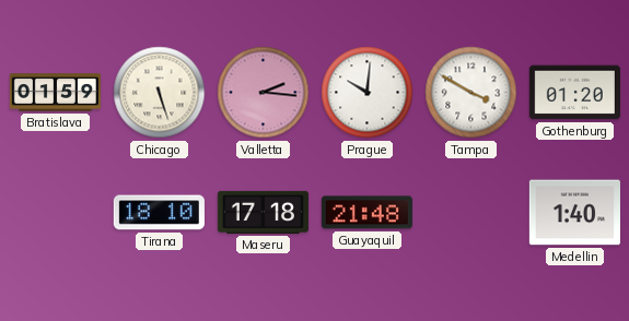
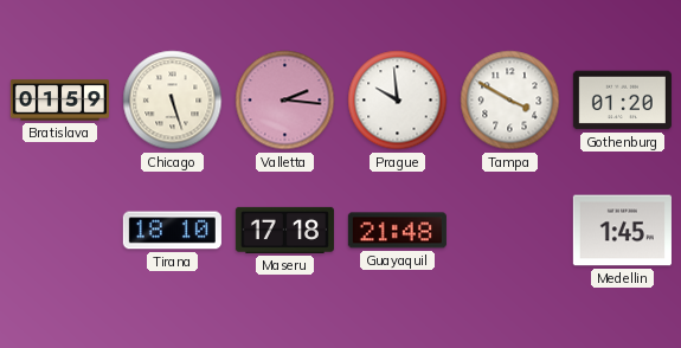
Prague: 10:01 -> 9:59 (398, 101)
Medellin: 1:40 -> 1:45 (622, 231)
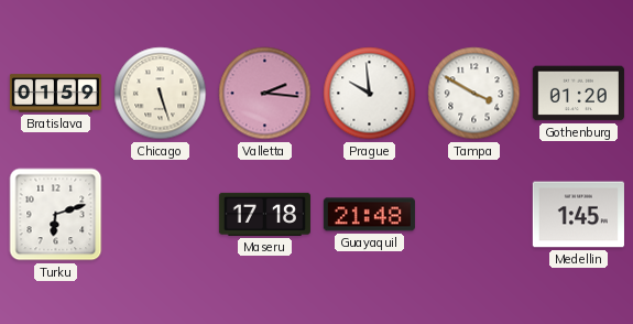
Turku: none -> 6:12 (56, 215)
Tirana: 18:10 -> none (172, 231)
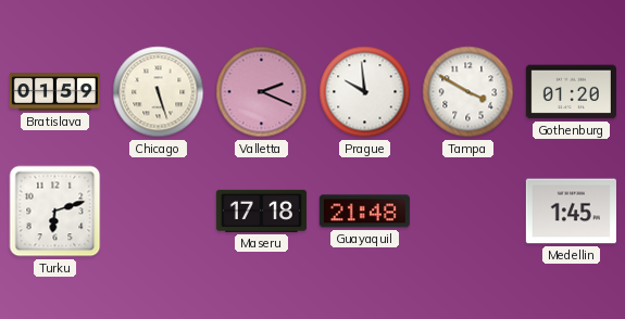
Valletta: 2:16 -> 2:19 (262, 92)
